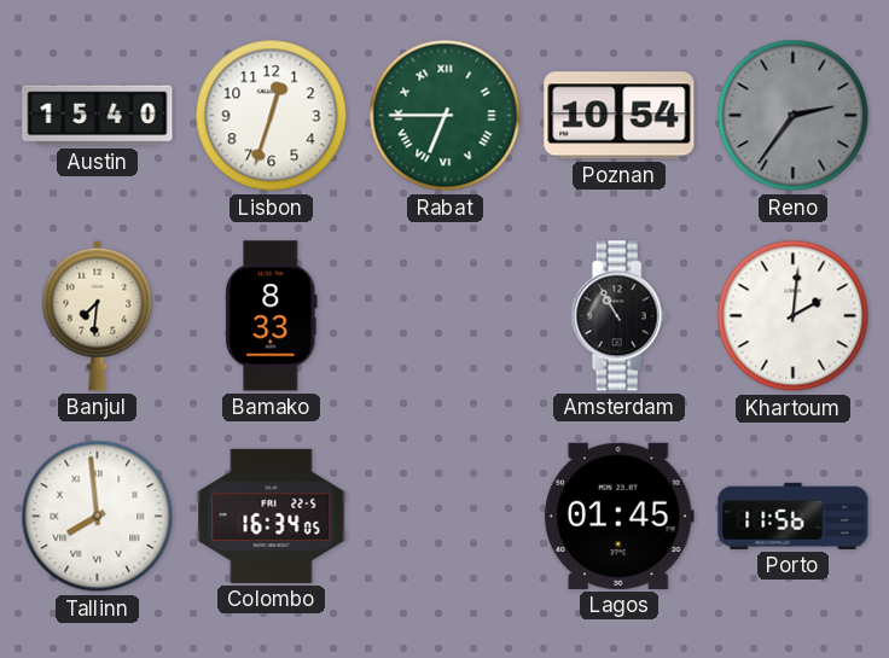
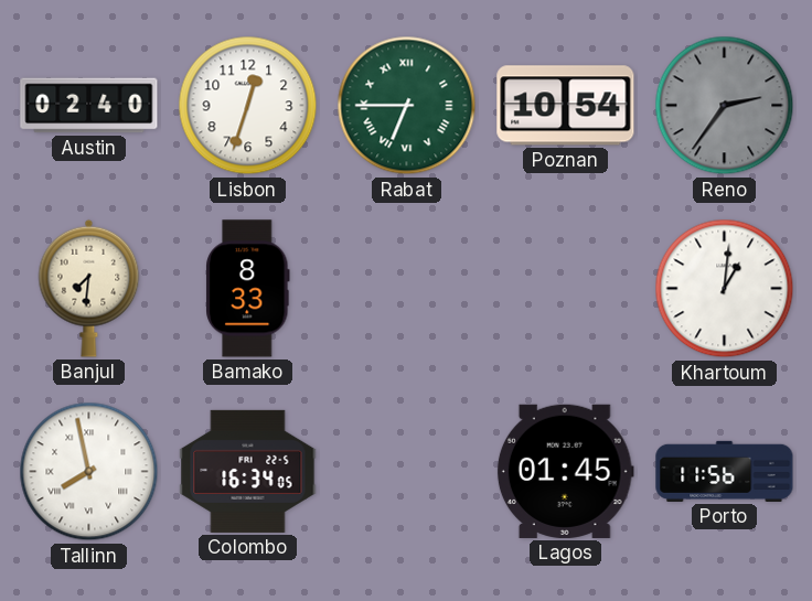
Austin: 15:40 -> 02:40 (89, 106)
Amsterdam: 10:55 -> none (618, 316)
Khartoum: 2:01 -> 1:01 (725, 289)
Tallinn: 7:59 -> 7:58 (89, 472)
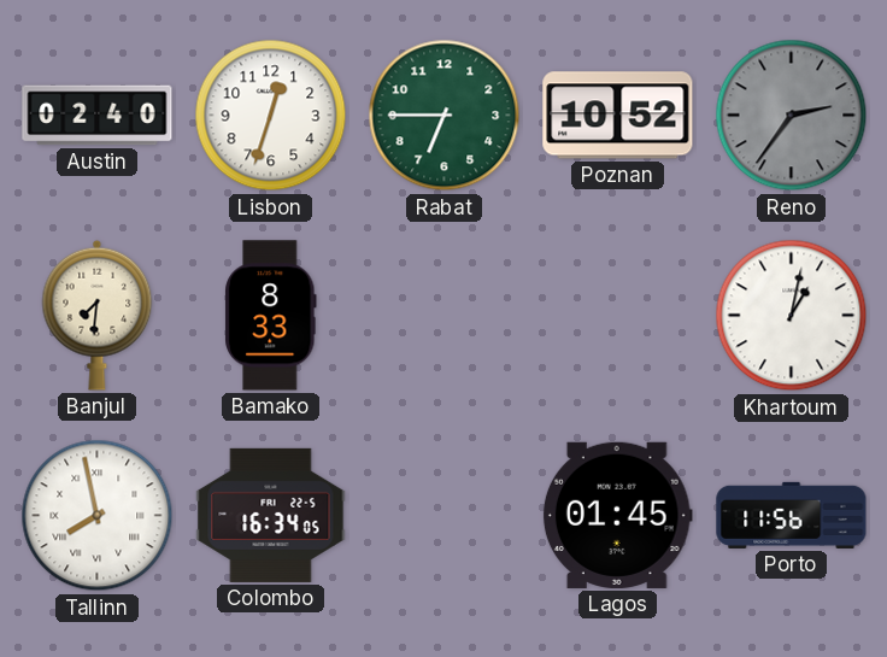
Rabat numerals: Roman -> Arabic (445, 116)
Poznan: 10:54 -> 10:52 (618, 116)
Khartoum: 1:01 -> 1:02 (792, 316)
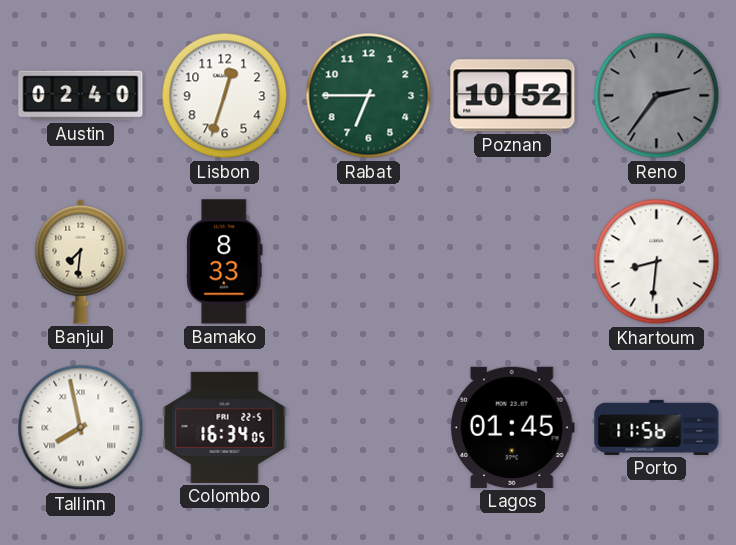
Khartoum: 1:02 -> 8:31 (657, 262)
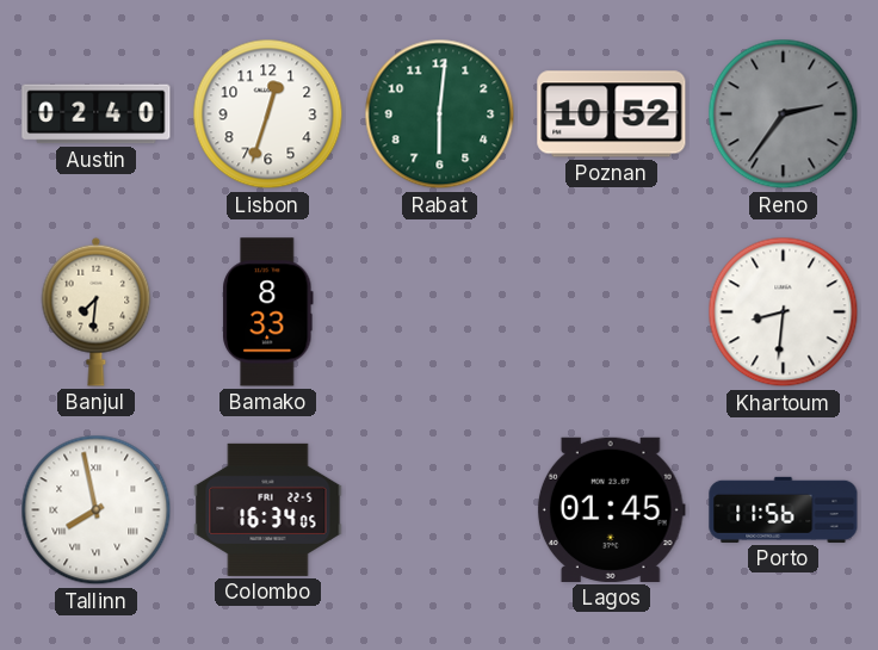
Rabat: 6:45 -> 6:01 (440, 114)
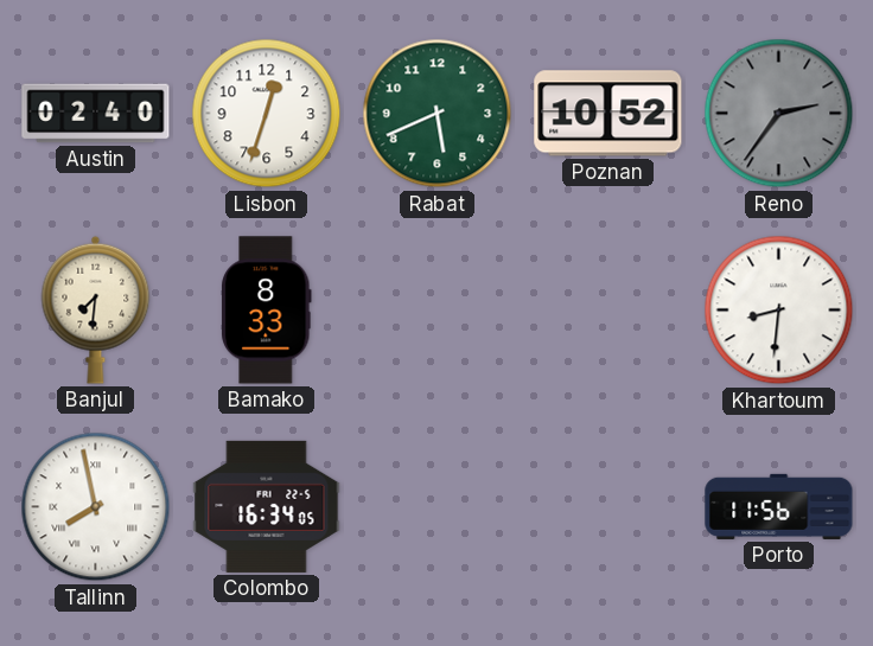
Rabat: 6:01 -> 5:41 (438, 114)
Lagos: 01:45 -> none (611, 509)
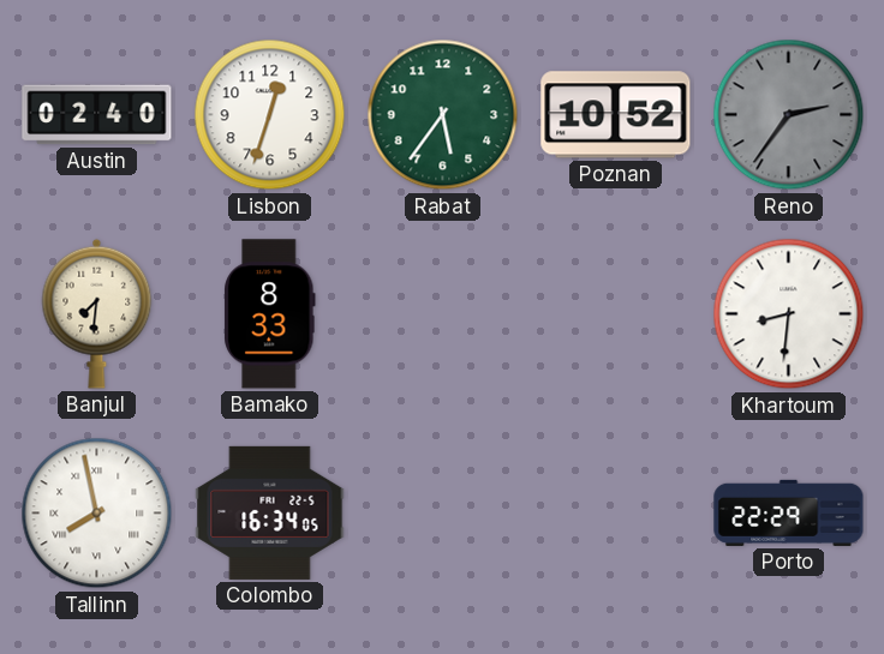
Rabat: 5:41 -> 5:36 (443, 115)
Porto: 11:56 -> 22:29 (789, 512)
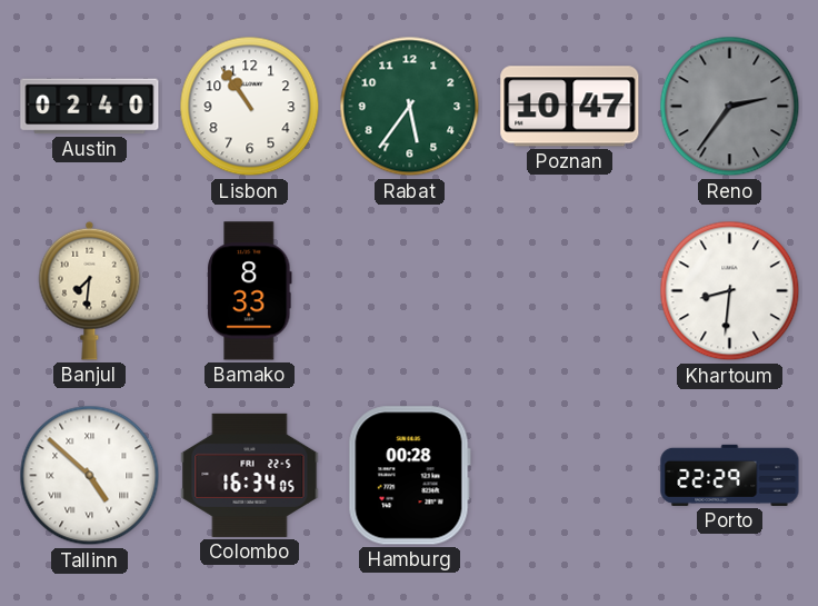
Lisbon: 12:33 -> 10:54 (250, 107)
Poznan: 10:52 -> 10:47 (570, 107)
Tallinn: 7:58 -> 4:52 (90, 476)
Hamburg: none -> 00:28 (409, 476)
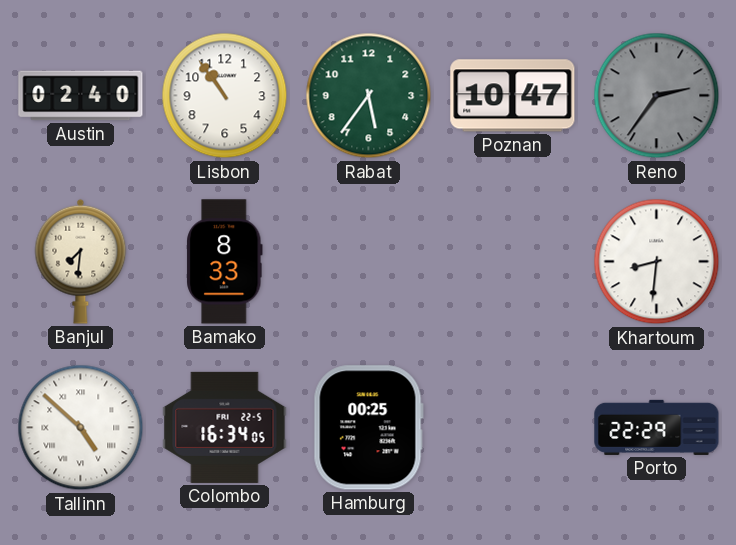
Hamburg: 00:28 -> 00:25 (368, 428)
